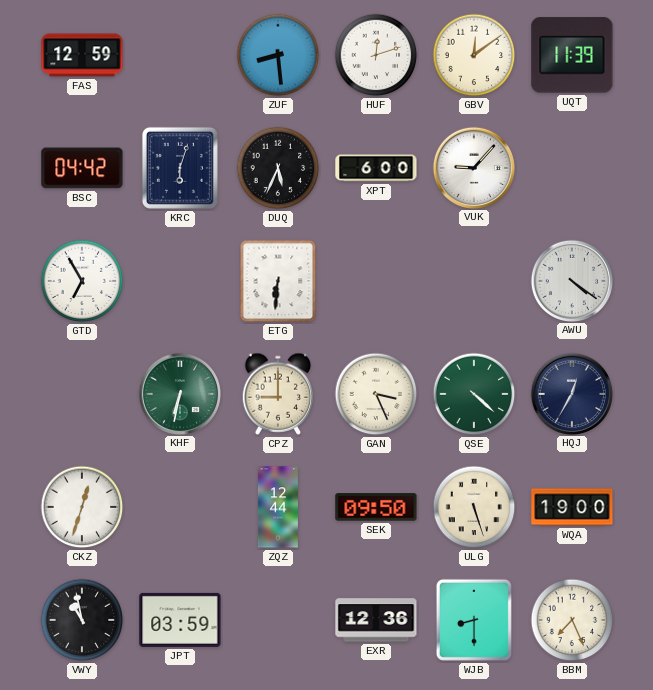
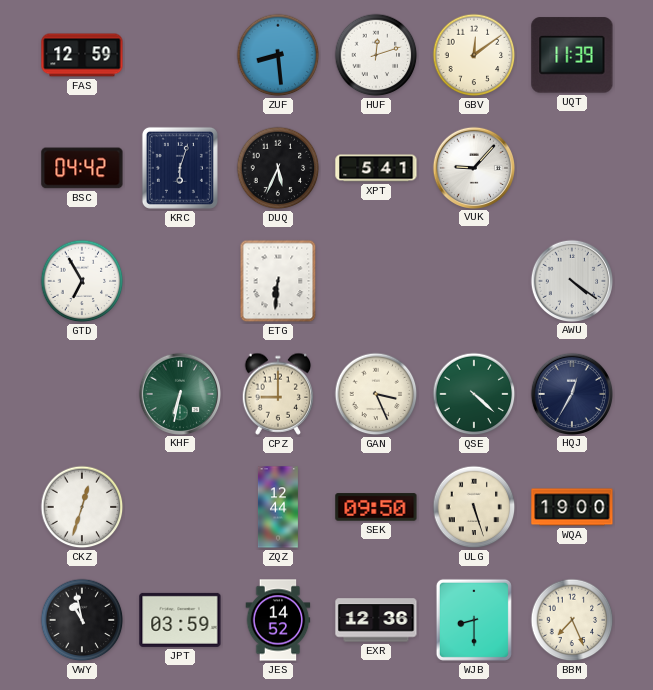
XPT: 6:00 -> 5:41 (376, 168)
JES: none -> 14:52 (278, 620)
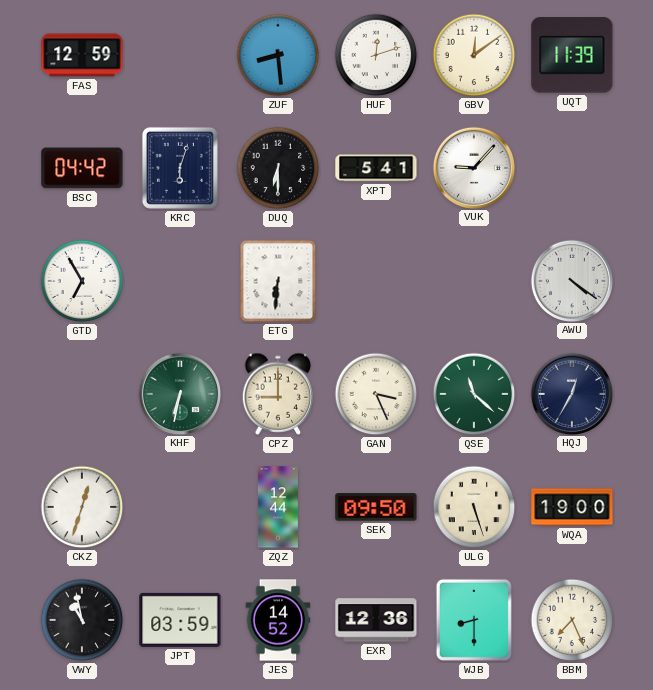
DUQ: 5:34 -> 6:30 (278, 168)
QSE: 4:22 -> 11:22 (474, 394)
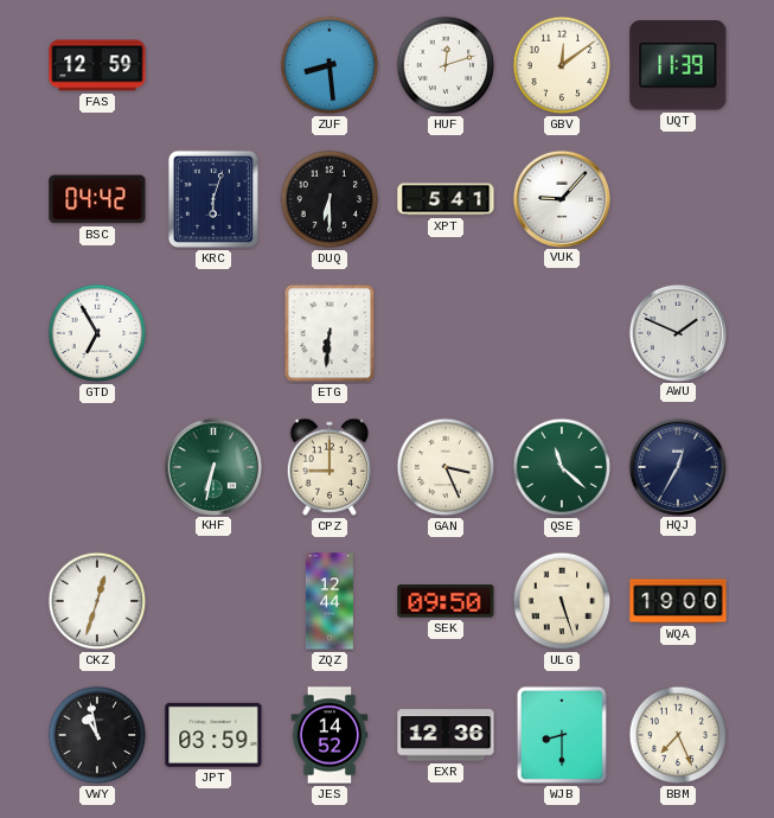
AWU: 4:21 -> 1:49 (677, 332)
